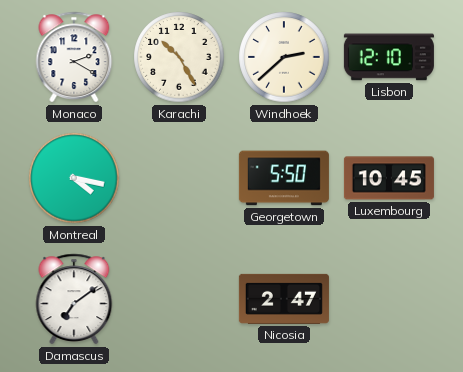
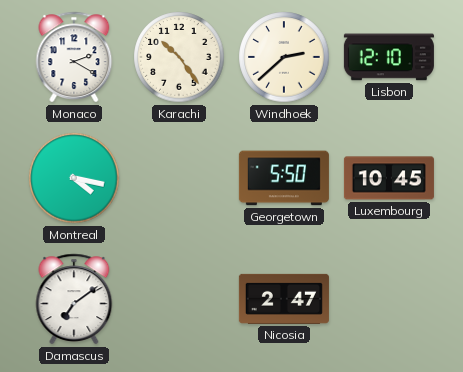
Karachi: 10:25 -> 10:24 (179, 57)
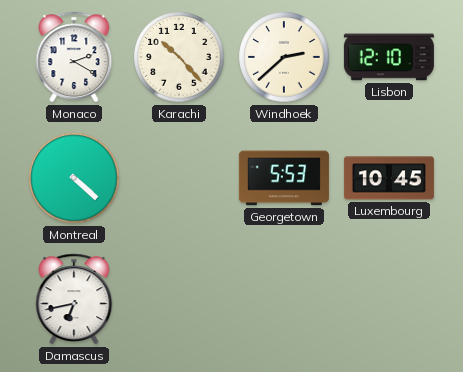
Karachi: 10:24 -> 10:23 (179, 57)
Montreal: 4:17 -> 4:22 (74, 178)
Georgetown: 5:50 -> 5:53 (284, 178)
Damascus: 7:09 -> 6:43 (74, 299)
Nicosia: 2:47 -> none (284, 299)
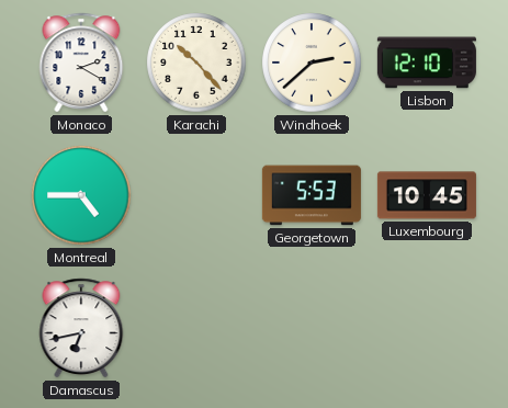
Montreal: 4:22 -> 4:45 (81, 195)
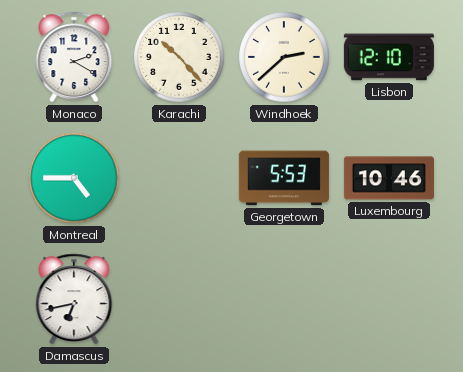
Luxembourg: 10:45 -> 10:46 (389, 178)
